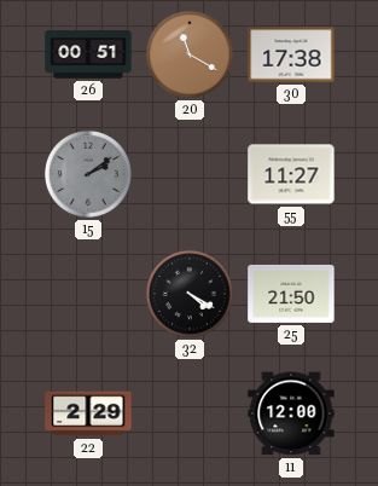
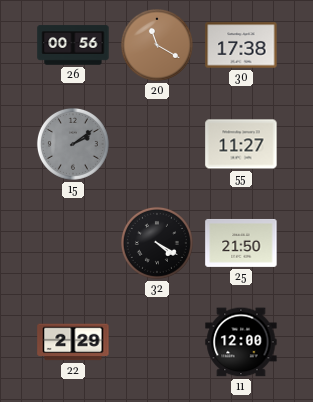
26: 00:51 -> 00:56 (73, 45)
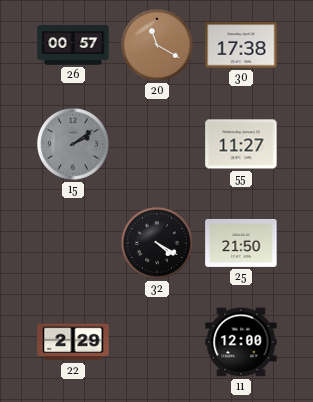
26: 00:56 -> 00:57 (73, 45)
